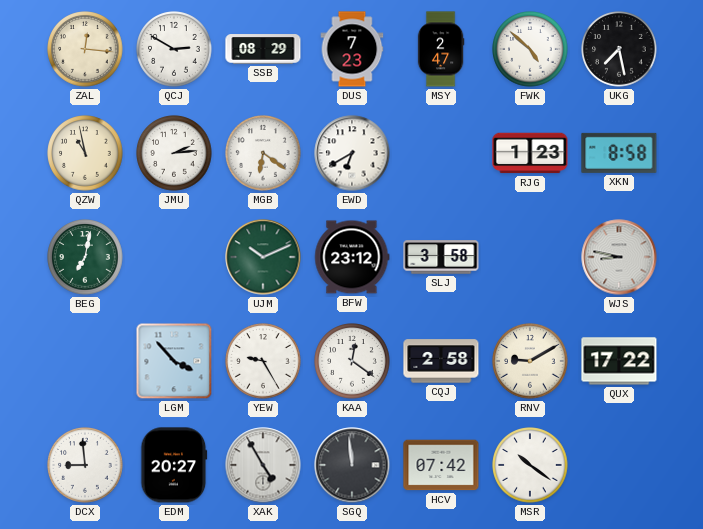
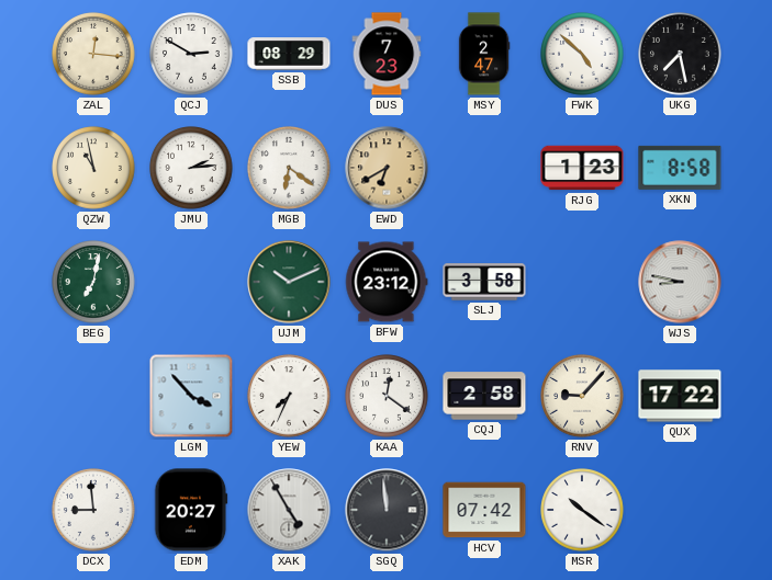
EWD dial: white -> champagne (387, 168)
YEW: 9:25 -> 7:34 (289, 396)
RNV: 9:10 -> 9:07 (582, 396)
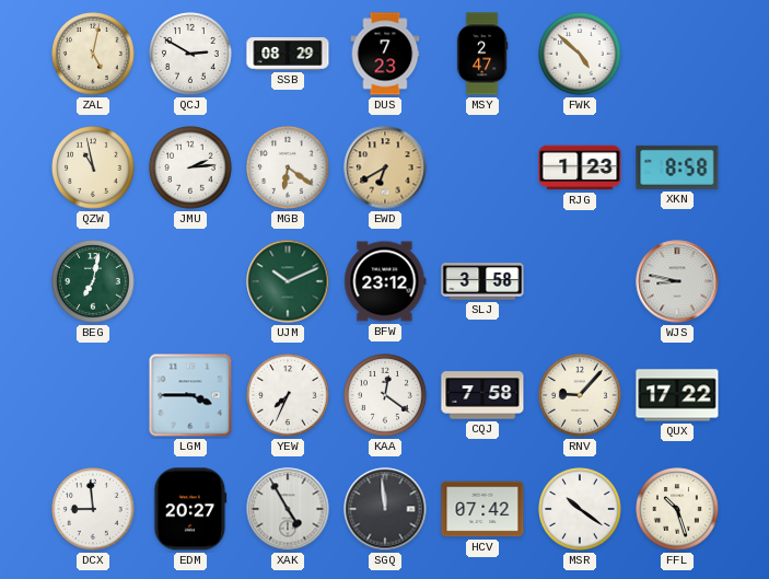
ZAL: 12:16 -> 5:02 (93, 54)
UKG: 7:28 -> none (680, 54)
LGM: 3:53 -> 3:45 (190, 395)
CQJ: 2:58 -> 7:58 (482, 395)
FFL: none -> 10:27 (677, 509)
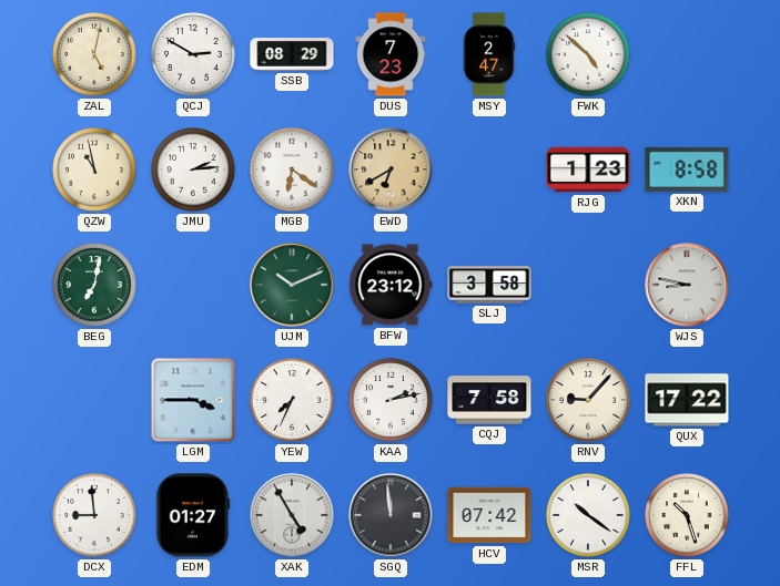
KAA: 12:21 -> 2:13 (391, 400)
EDM: 20:27 -> 01:27 (193, 515)
